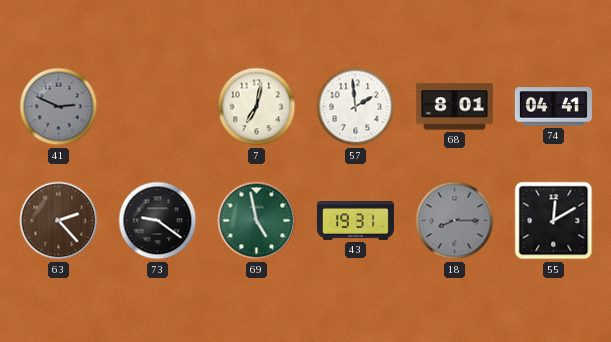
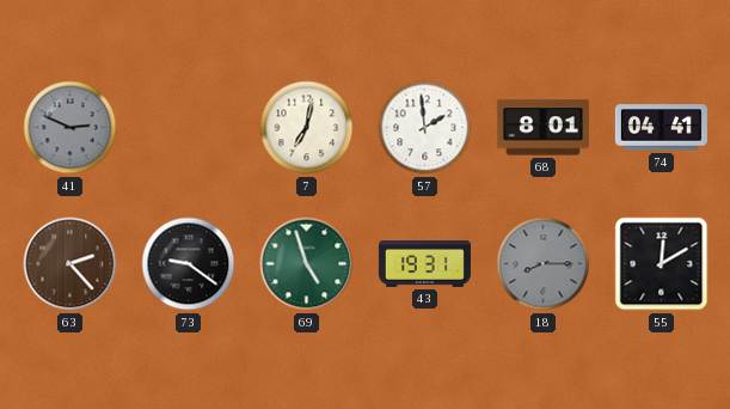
69: 4:58 -> 4:57 (307, 264)
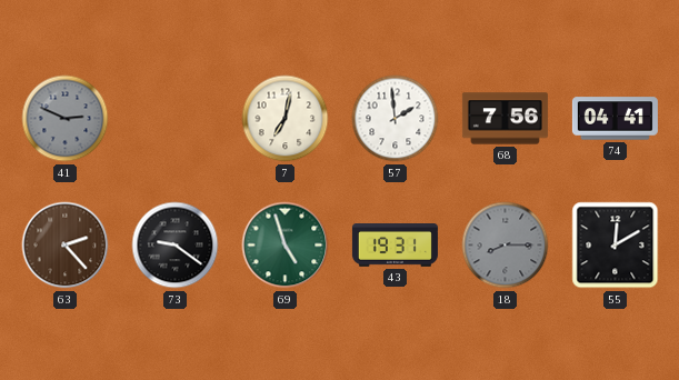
68: 8:01 -> 7:56 (505, 119)
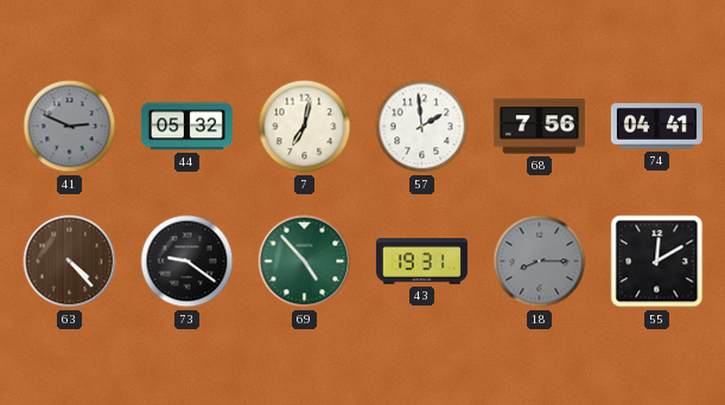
44: none -> 05:32 (186, 127)
63: 2:23 -> 4:23 (70, 262)
69: 4:57 -> 4:53 (305, 262)
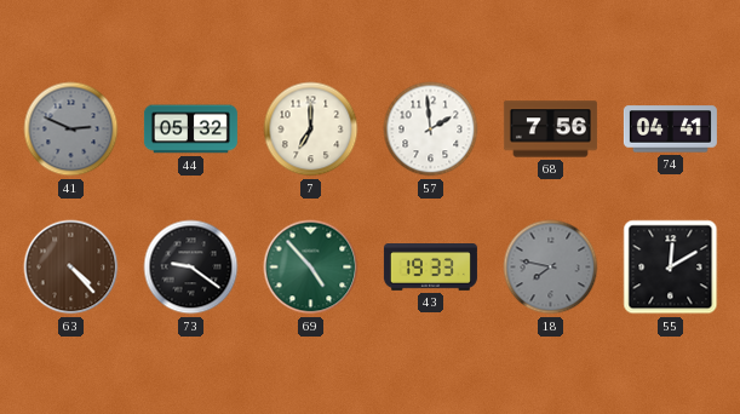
7: 7:02 -> 7:00 (311, 130)
43: 19:31 -> 19:33 (430, 268)
18: 8:15 -> 7:47 (551, 268)
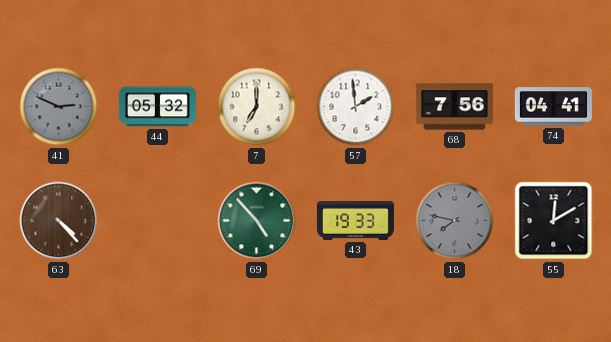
73: 9:21 -> none (191, 268)
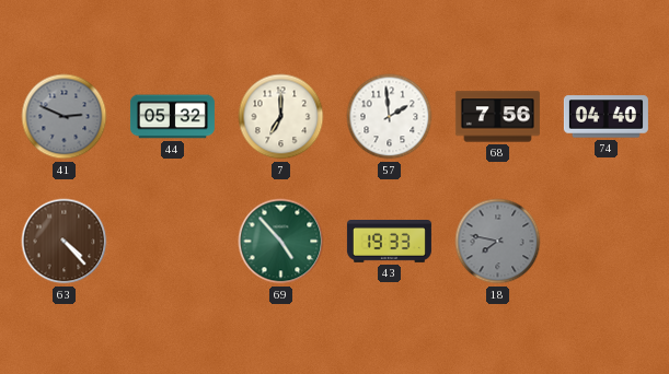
74: 04:41 -> 04:40 (605, 117)
55: 12:10 -> none (554, 221)
